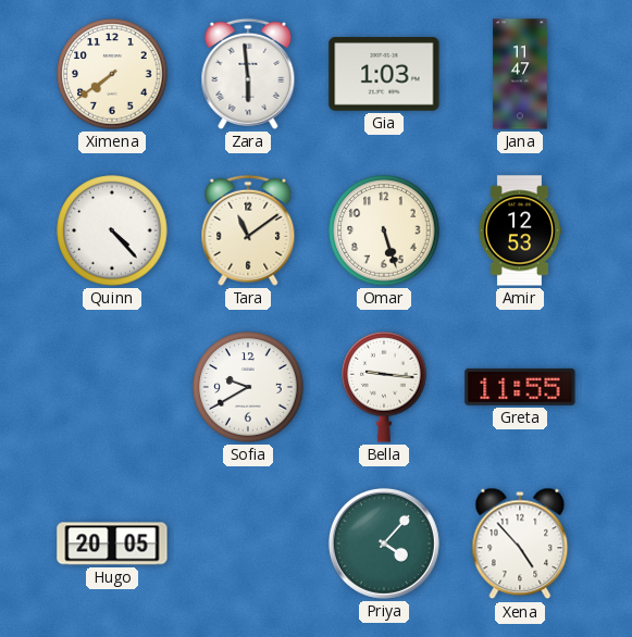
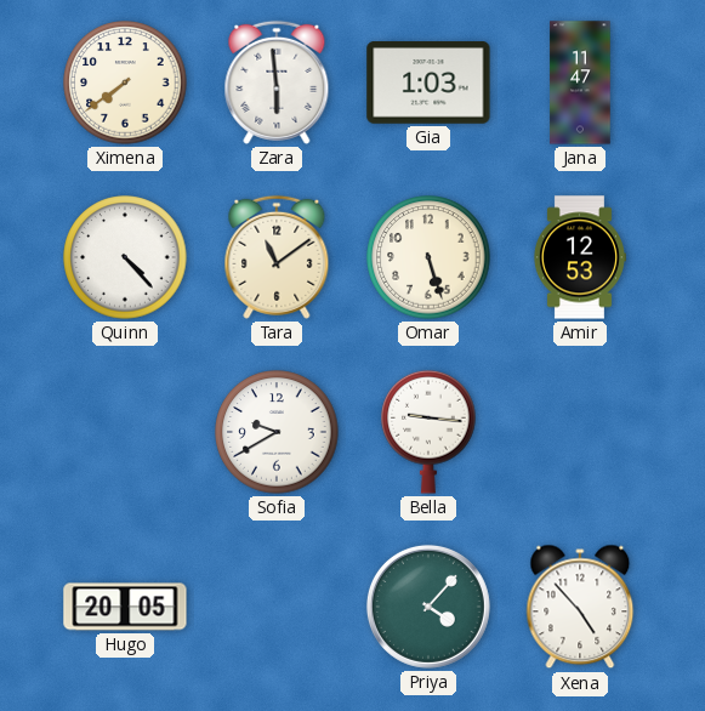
Greta: 11:55 -> none (520, 387)
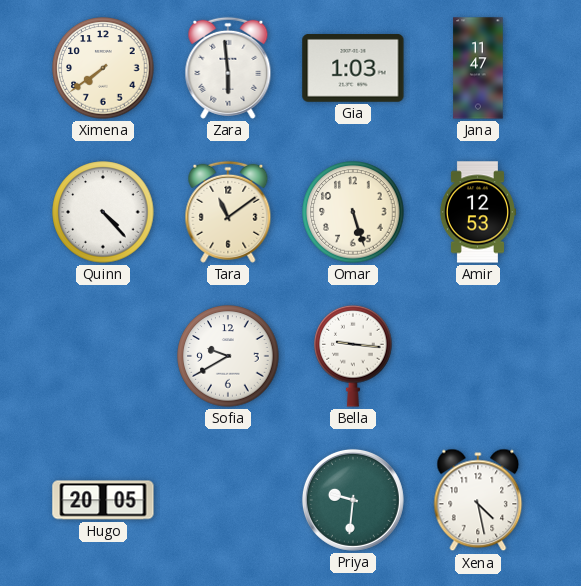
Priya: 4:07 -> 9:31 (353, 500)
Xena: 4:53 -> 4:28 (478, 500)
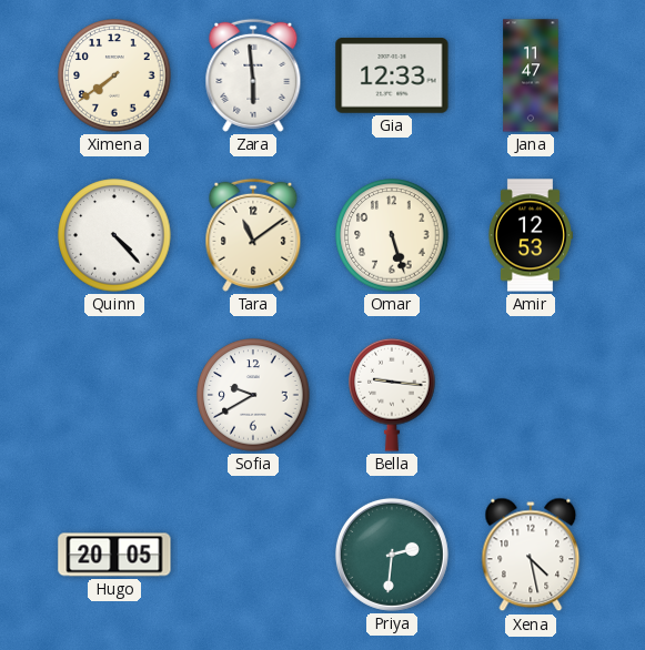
Gia: 1:03 -> 12:33 (392, 77)
Priya: 9:31 -> 2:31 (392, 555)
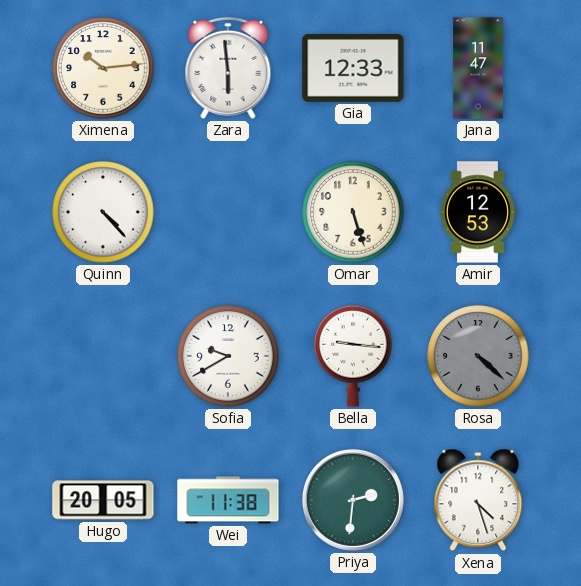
Ximena: 7:39 -> 10:14 (103, 68)
Tara: 11:09 -> none (253, 235)
Rosa: none -> 4:22 (478, 356)
Wei: none -> 11:38 (228, 500)
Xena: 4:28 -> 4:27 (478, 500)
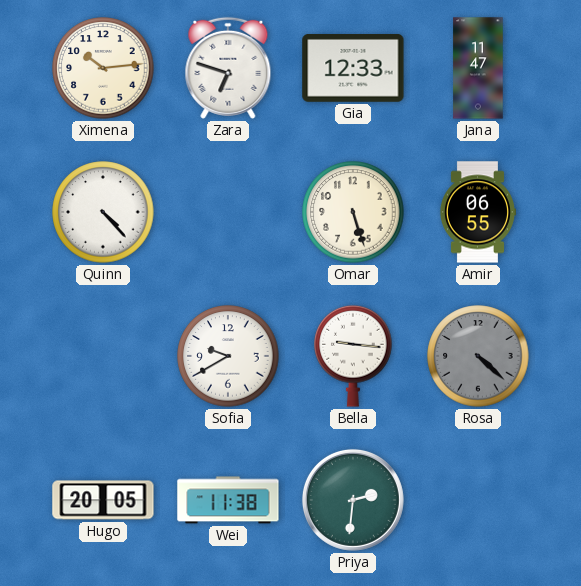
Zara: 5:59 -> 6:48 (228, 68)
Amir: 12:53 -> 06:55 (477, 212)
Xena: 4:27 -> none (478, 500)
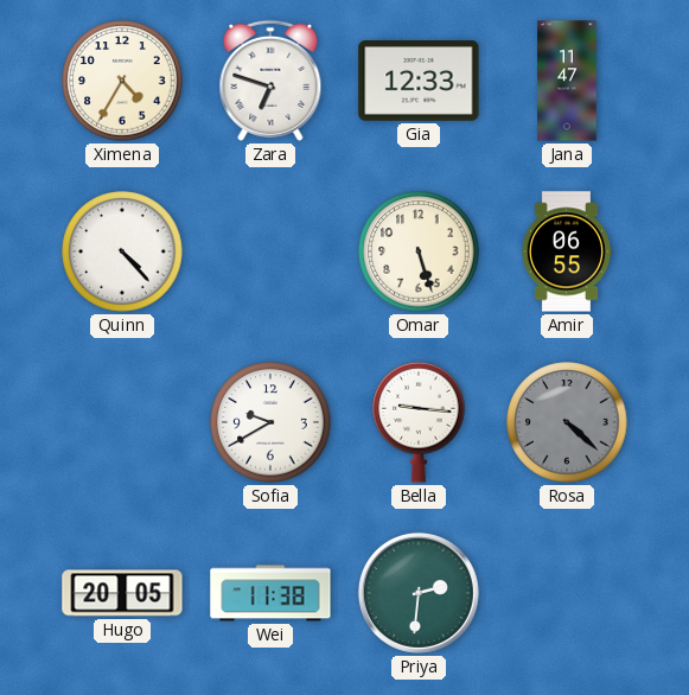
Ximena: 10:14 -> 4:35 (122, 81)
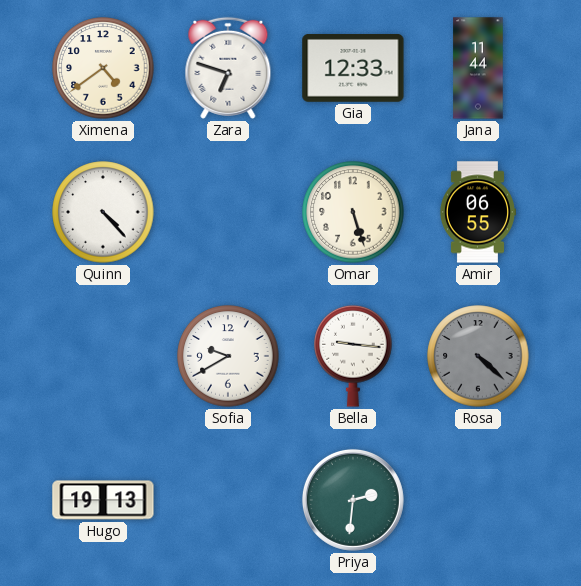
Ximena: 4:35 -> 4:39 (103, 68)
Jana: 11:47 -> 11:44 (478, 68)
Hugo: 20:05 -> 19:13 (103, 500)
Wei: 11:38 -> none (270, 593)
